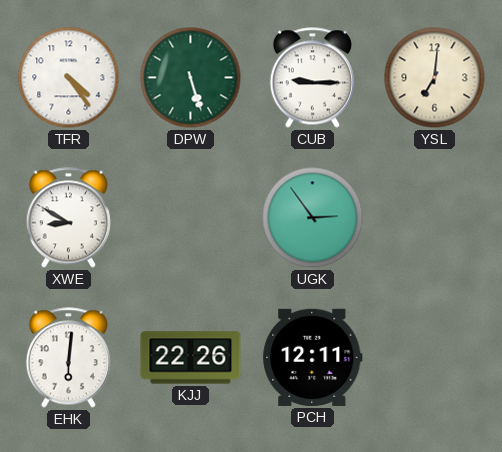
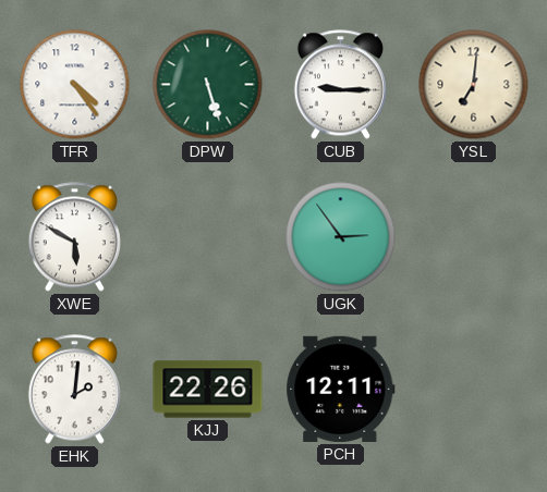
XWE: 8:50 -> 5:50 (74, 237)
EHK: 6:01 -> 2:01 (74, 390)
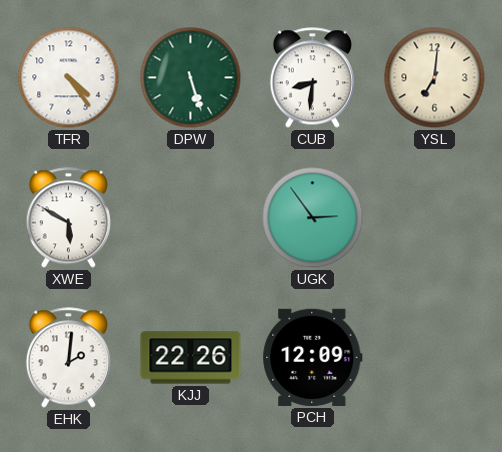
CUB: 9:15 -> 8:31 (312, 78)
PCH: 12:11 -> 12:09 (313, 357)
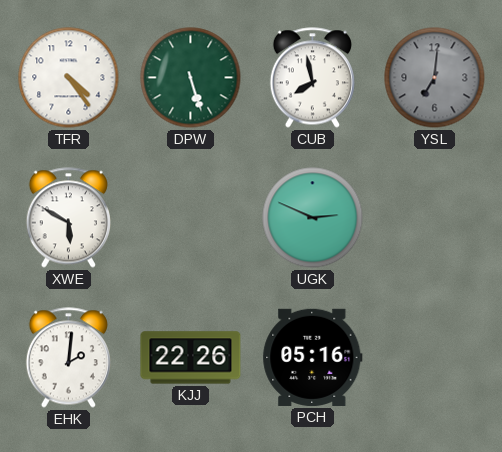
CUB: 8:31 -> 7:58 (312, 78)
YSL dial: cream -> grey (435, 78)
UGK: 2:54 -> 2:49 (313, 218)
PCH: 12:09 -> 05:16 (313, 357)
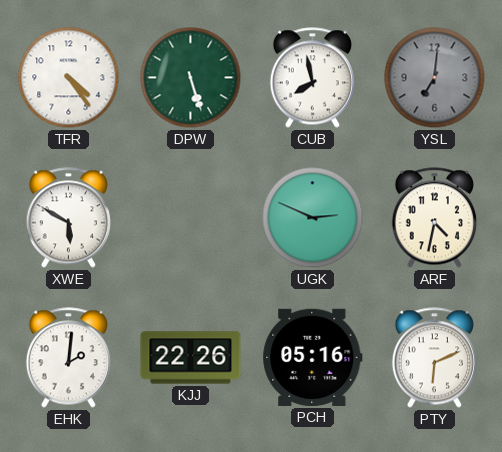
ARF: none -> 4:32 (434, 218)
PTY: none -> 6:11 (434, 358)
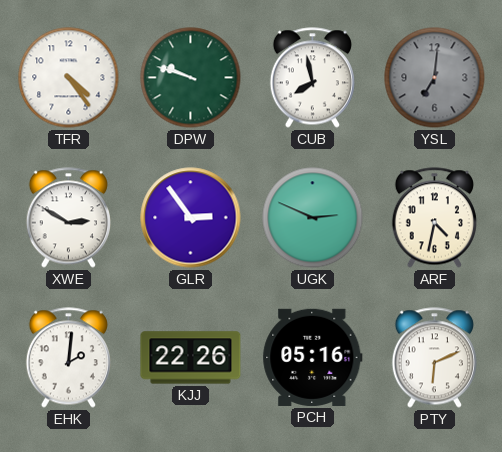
DPW: 5:27 -> 9:48 (191, 78)
XWE: 5:50 -> 2:50 (68, 218)
GLR: none -> 2:54 (191, 218)
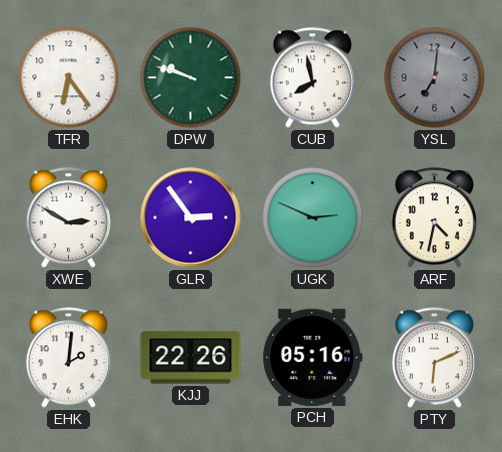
TFR: 4:24 -> 6:24 (69, 78)
